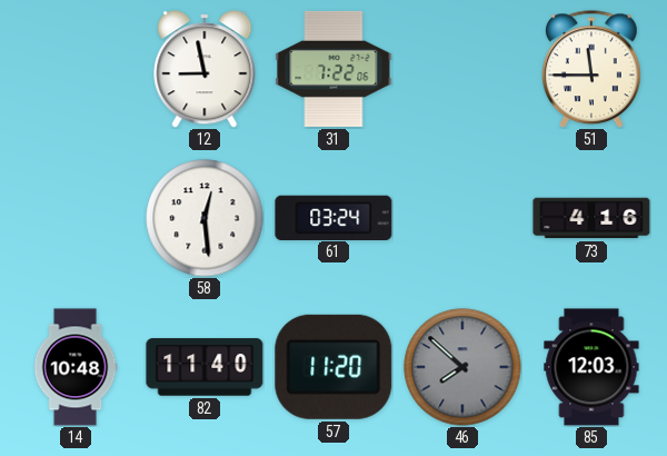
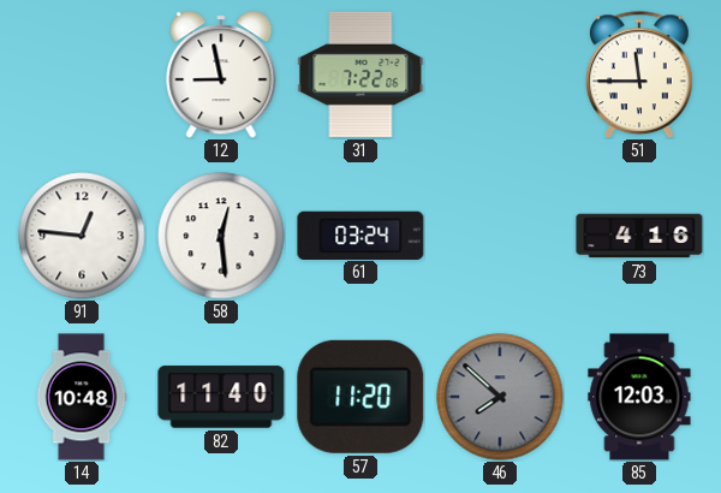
91: none -> 12:46 (82, 236)
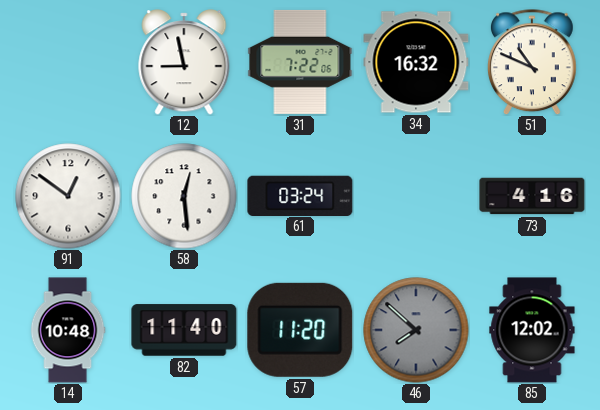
34: none -> 16:32 (416, 62)
51: 11:45 -> 10:49 (533, 62)
91: 12:46 -> 12:51 (68, 196)
85: 12:03 -> 12:02 (532, 330)
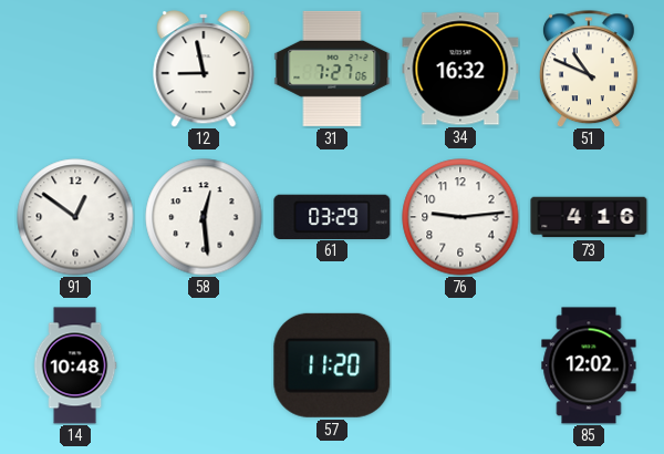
31: 7:22 -> 7:27 (332, 69)
61: 03:24 -> 03:29 (332, 216)
76: none -> 9:14 (460, 217)
82: 11:40 -> none (184, 330)
46: 7:52 -> none (416, 330)
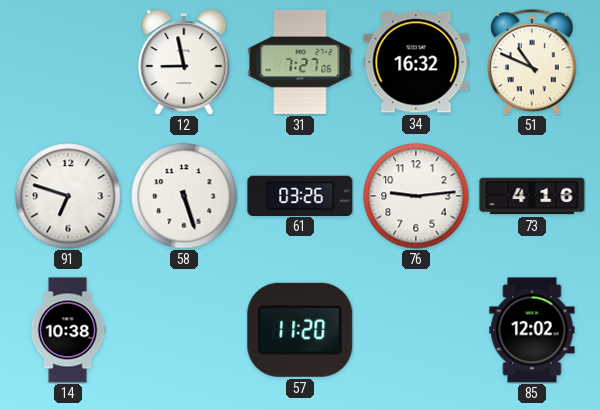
91: 12:51 -> 6:48 (68, 196)
58: 12:29 -> 5:27 (184, 196)
61: 03:29 -> 03:26 (300, 195)
14: 10:48 -> 10:38 (68, 330)
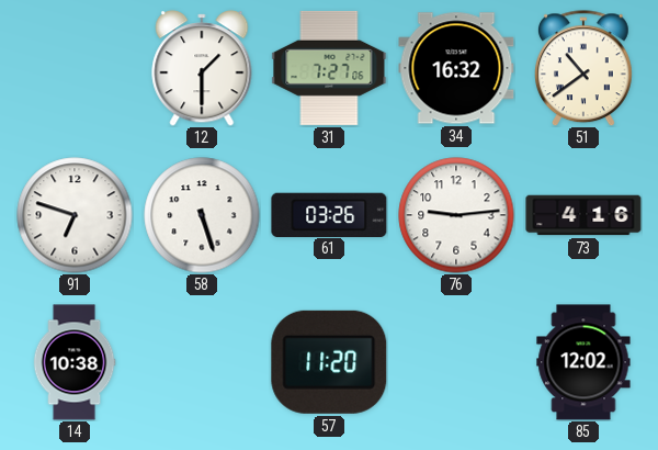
12: 8:58 -> 1:30 (202, 68)
51: 10:49 -> 10:39 (585, 68)
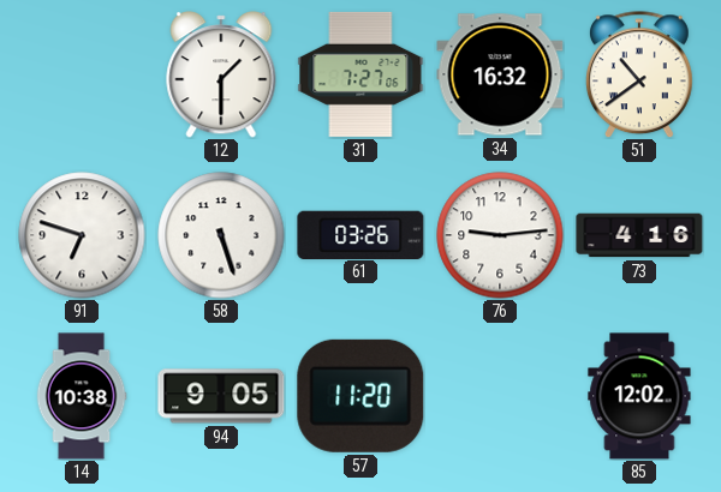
94: none -> 9:05 (221, 396)
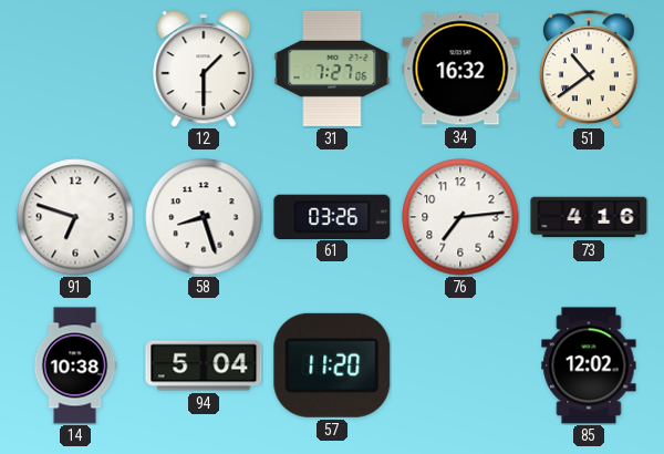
58: 5:27 -> 8:27 (204, 217)
76: 9:14 -> 7:14 (460, 217)
94: 9:05 -> 5:04 (204, 365)
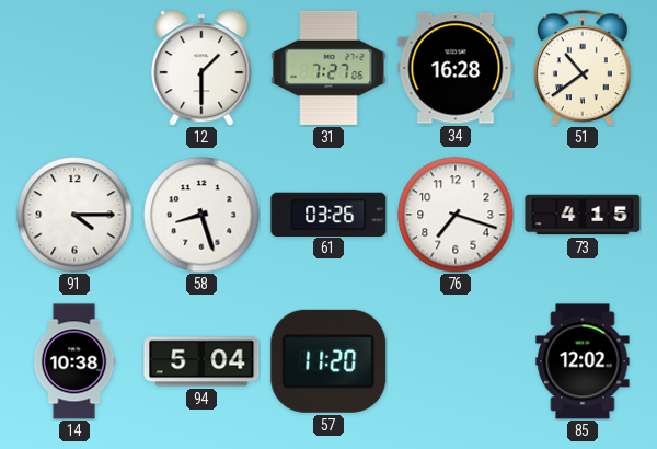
34: 16:32 -> 16:28 (456, 68)
91: 6:48 -> 4:15 (74, 215)
76: 7:14 -> 7:18 (456, 215)
73: 4:16 -> 4:15 (583, 215)
